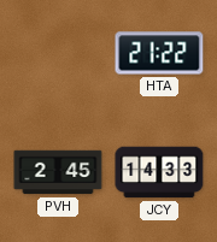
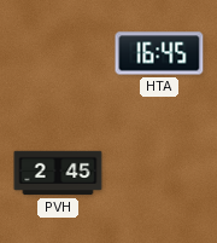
HTA: 21:22 -> 16:45 (159, 53)
JCY: 14:33 -> none (159, 172)
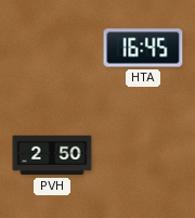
PVH: 2:45 -> 2:50 (52, 155)
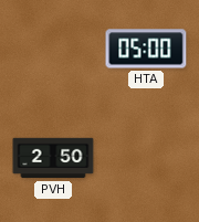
HTA: 16:45 -> 05:00 (146, 49)
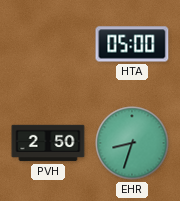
EHR: none -> 8:33 (132, 143)
